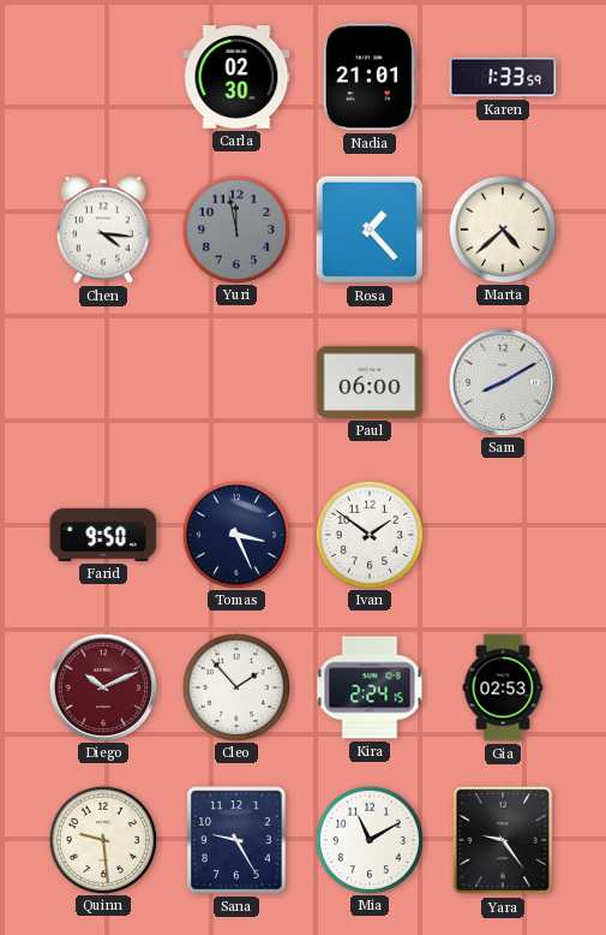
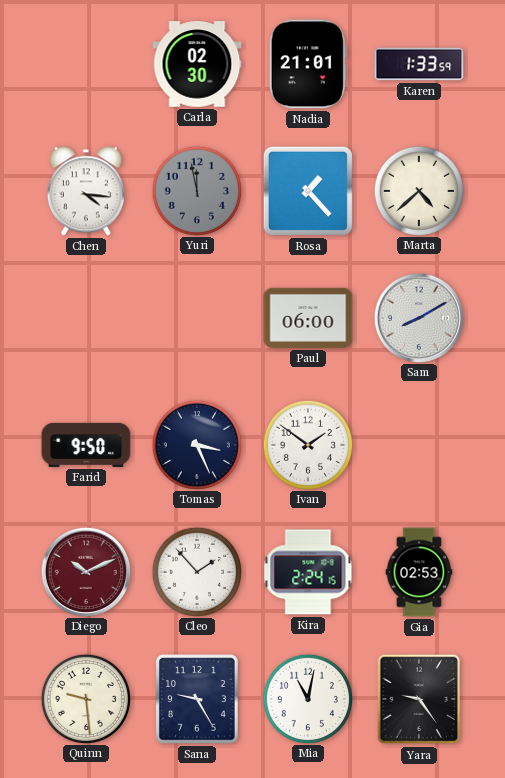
Mia: 11:10 -> 11:02 (307, 698)
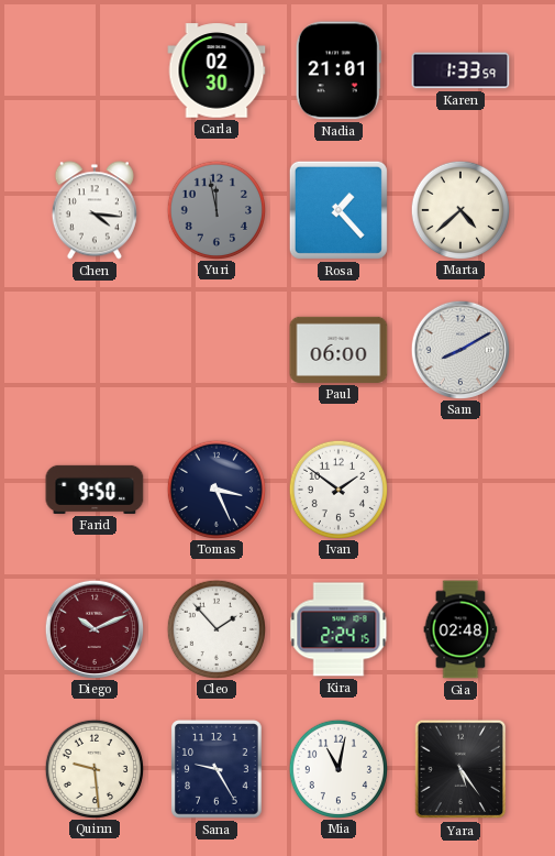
Gia: 02:53 -> 02:48 (460, 629)
Yara: 9:24 -> 5:24 (460, 769)
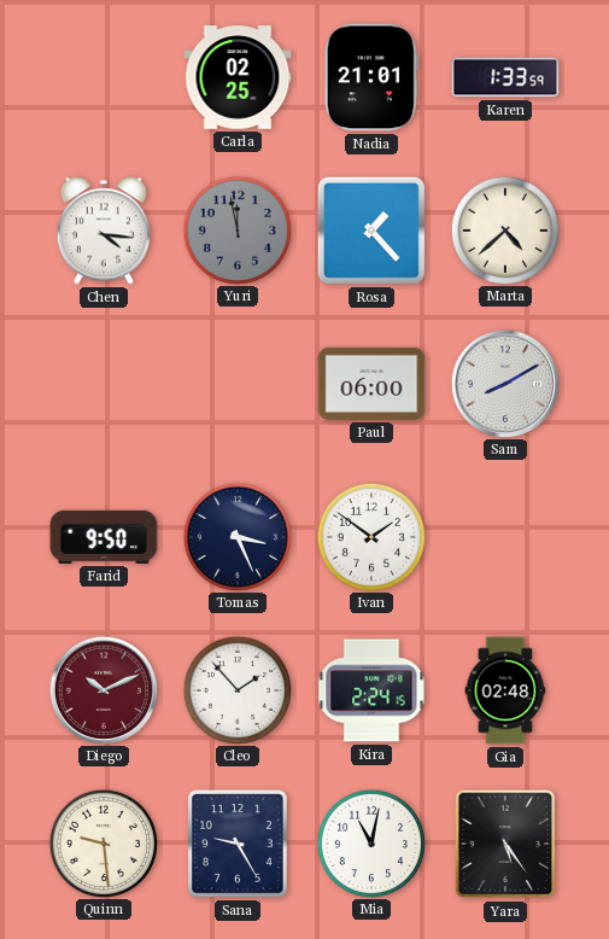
Carla: 02:30 -> 02:25 (238, 77)
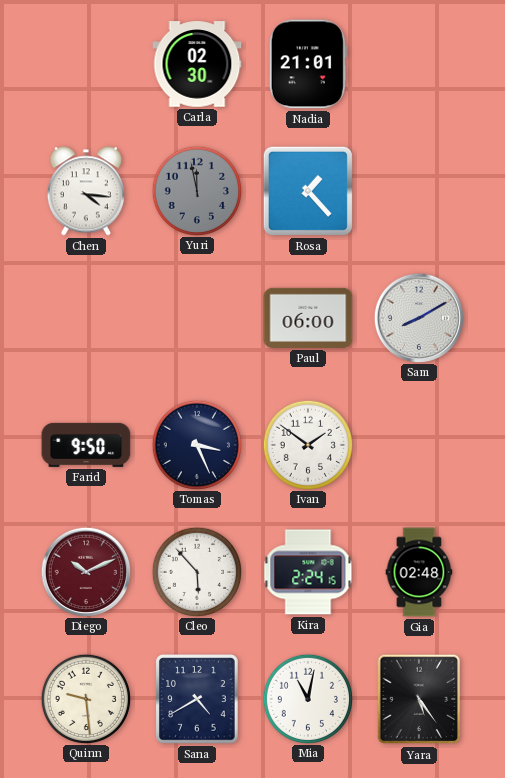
Carla: 02:25 -> 02:30 (197, 64)
Karen: 1:33 -> none (505, 77)
Marta: 4:38 -> none (504, 229)
Cleo: 1:53 -> 5:53 (196, 571)
Sana: 9:25 -> 4:40 (197, 699)
